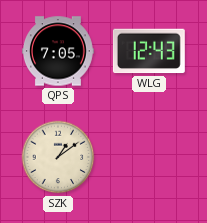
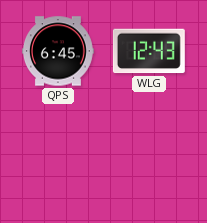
QPS: 7:05 -> 6:45 (58, 51)
SZK: 1:09 -> none (58, 157)
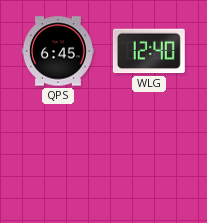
WLG: 12:43 -> 12:40 (149, 51)
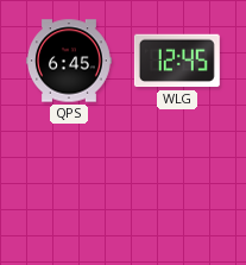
WLG: 12:40 -> 12:45 (177, 61)
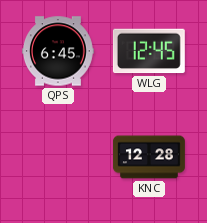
KNC: none -> 12:28 (149, 157)
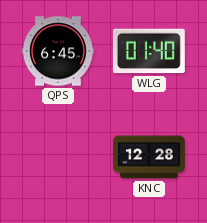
WLG: 12:45 -> 01:40 (149, 51)
